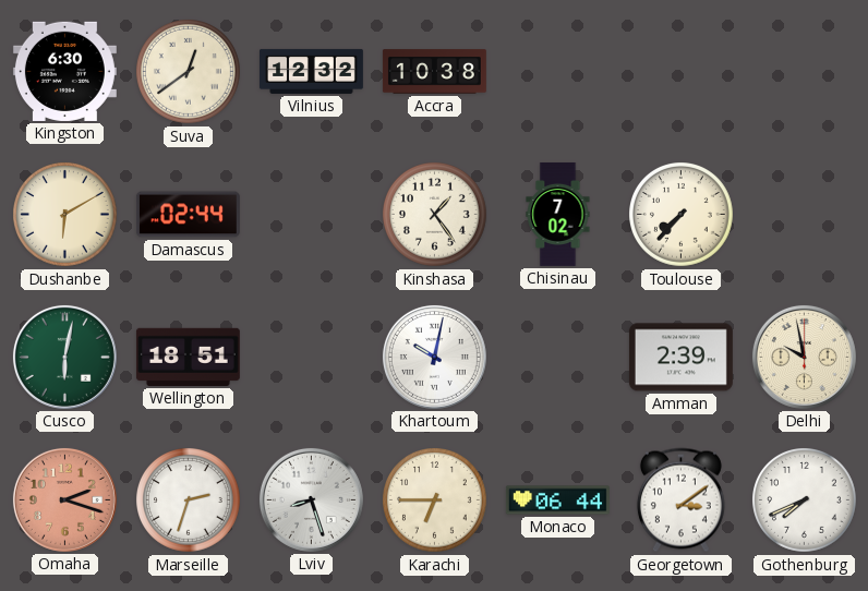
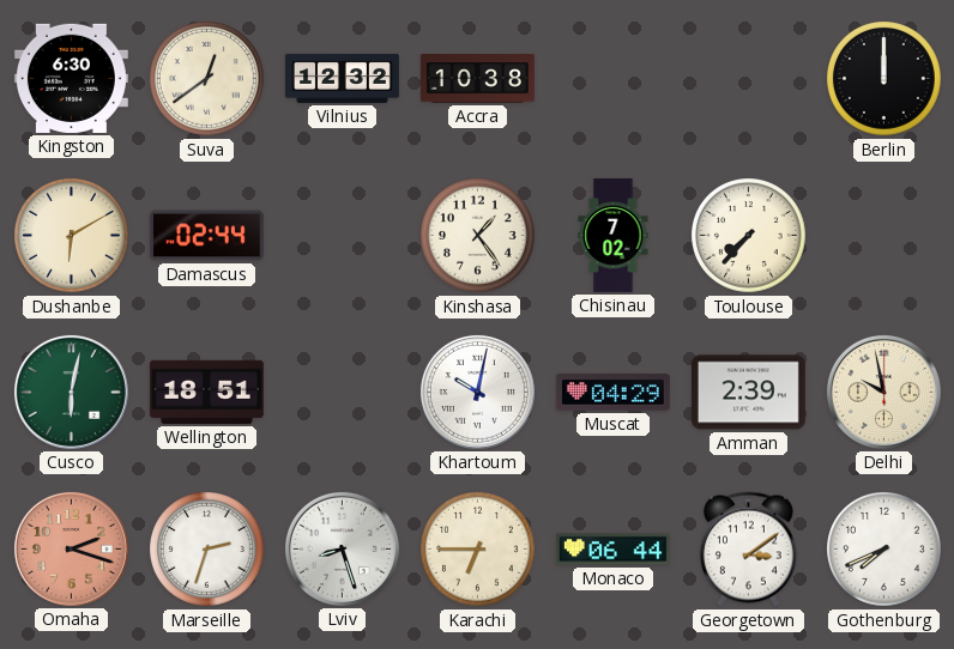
Berlin: none -> 12:00 (884, 79)
Muscat: none -> 04:29 (612, 393)
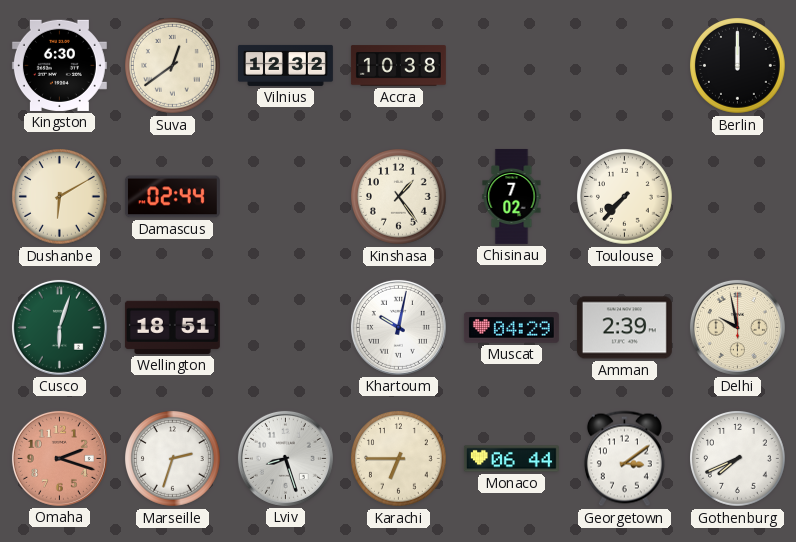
Cusco: 6:02 -> 6:03 (59, 327)
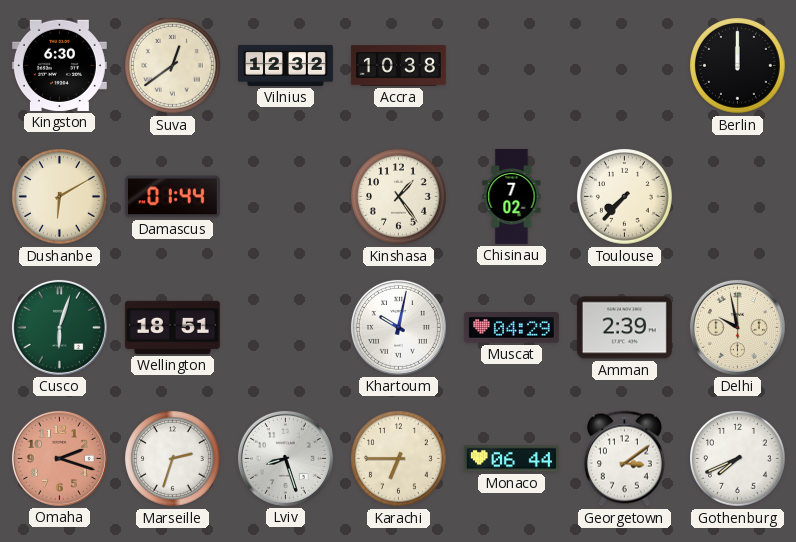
Damascus: 02:44 -> 01:44 (172, 197)
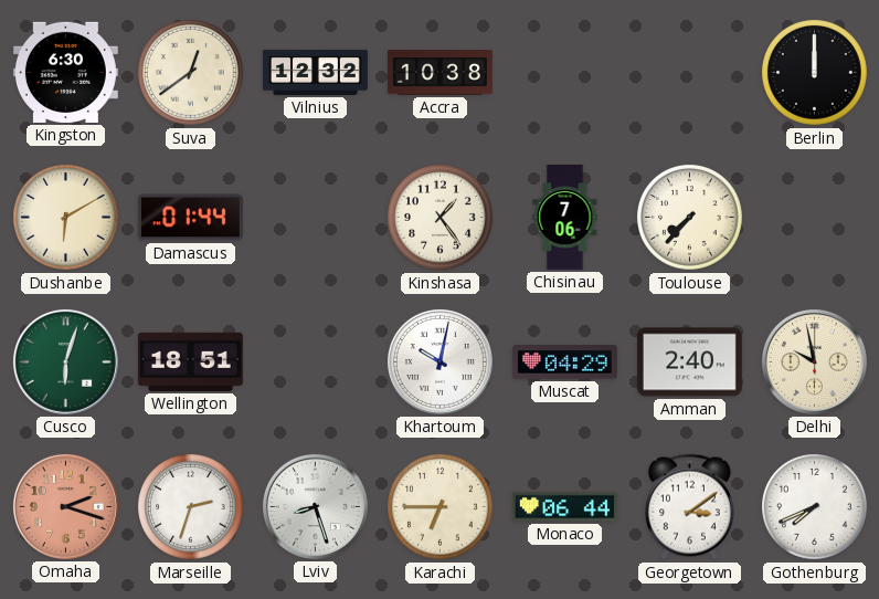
Chisinau: 7:02 -> 7:06 (565, 217)
Amman: 2:39 -> 2:40 (689, 362)
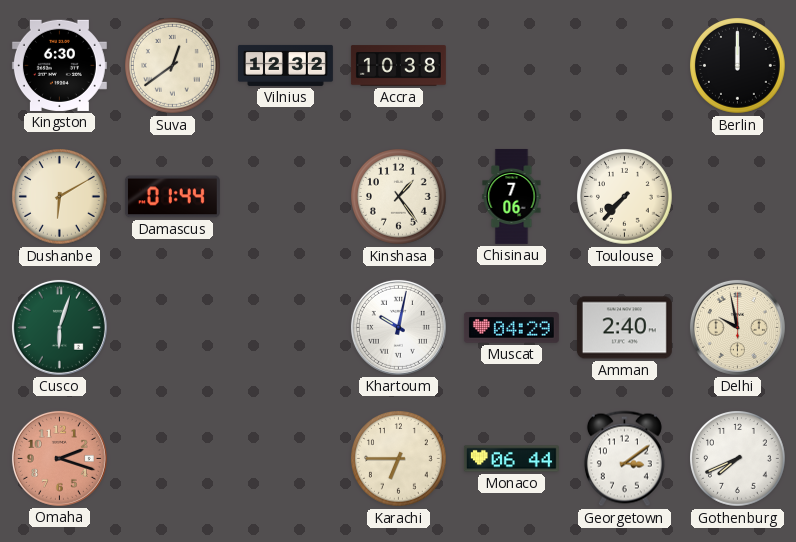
Wellington: 18:51 -> none (190, 361)
Marseille: 2:33 -> none (191, 507)
Lviv: 8:27 -> none (315, 506)
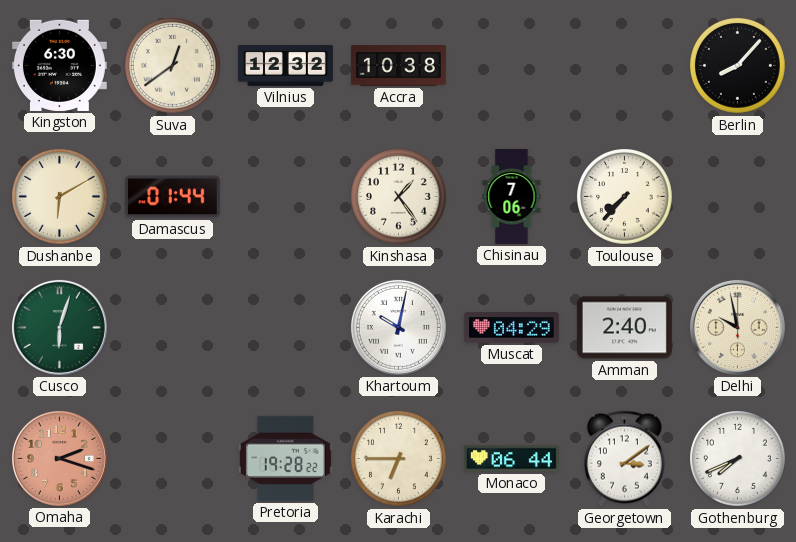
Berlin: 12:00 -> 8:07 (738, 66)
Pretoria: none -> 19:28 (285, 458)
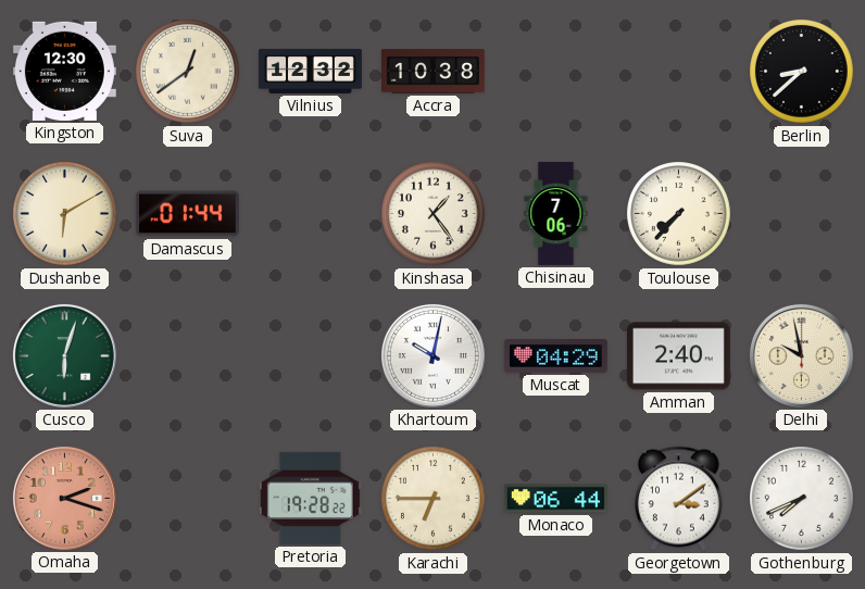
Kingston: 6:30 -> 12:30 (64, 71)
Berlin: 8:07 -> 8:38 (802, 72)
